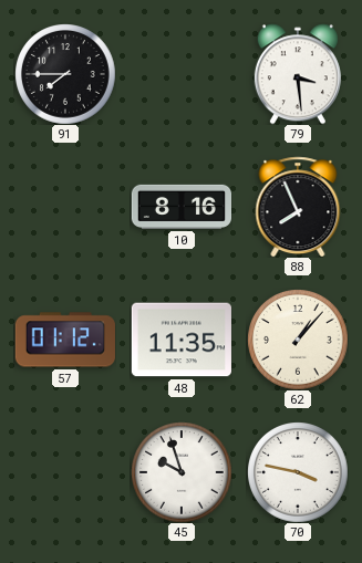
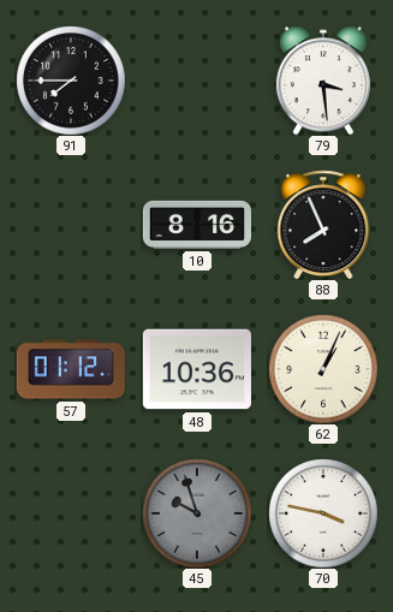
48: 11:35 -> 10:36 (197, 369)
62: 1:07 -> 1:04 (323, 369)
45 dial: white -> grey (197, 513)
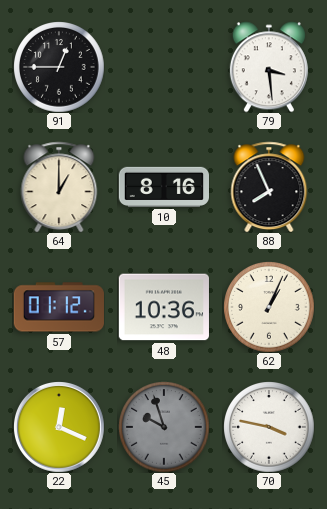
91: 7:45 -> 12:45 (59, 67)
64: none -> 1:00 (59, 187)
22: none -> 12:19 (59, 427)
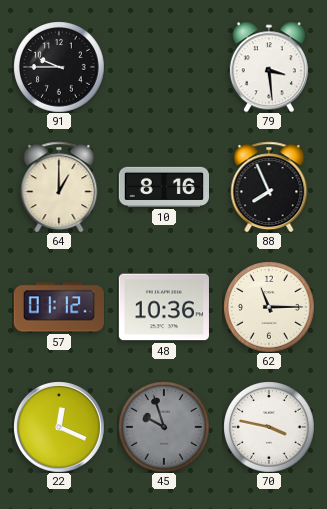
91: 12:45 -> 9:45 (59, 67)
62: 1:04 -> 11:15 (269, 307)
